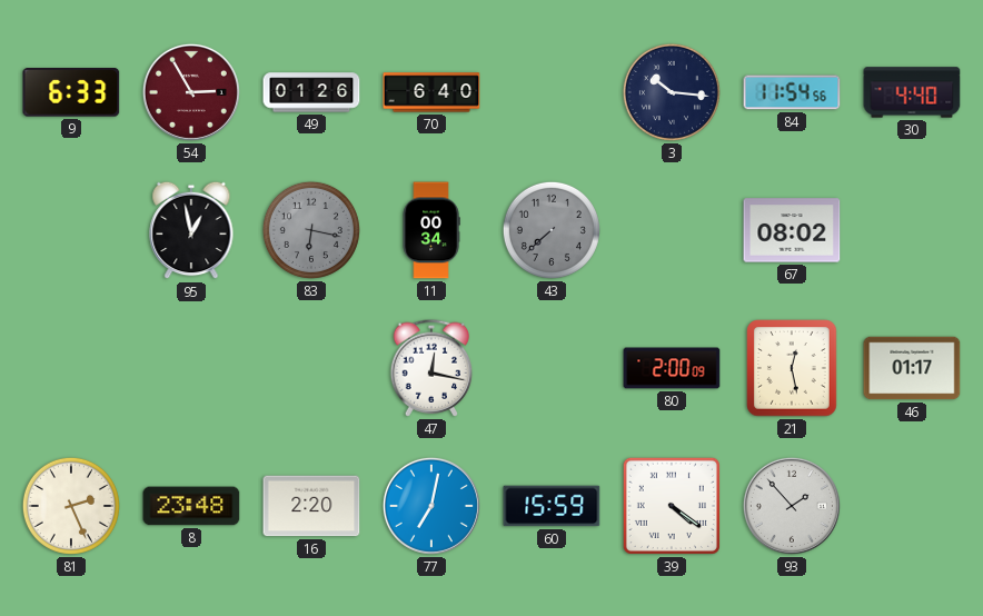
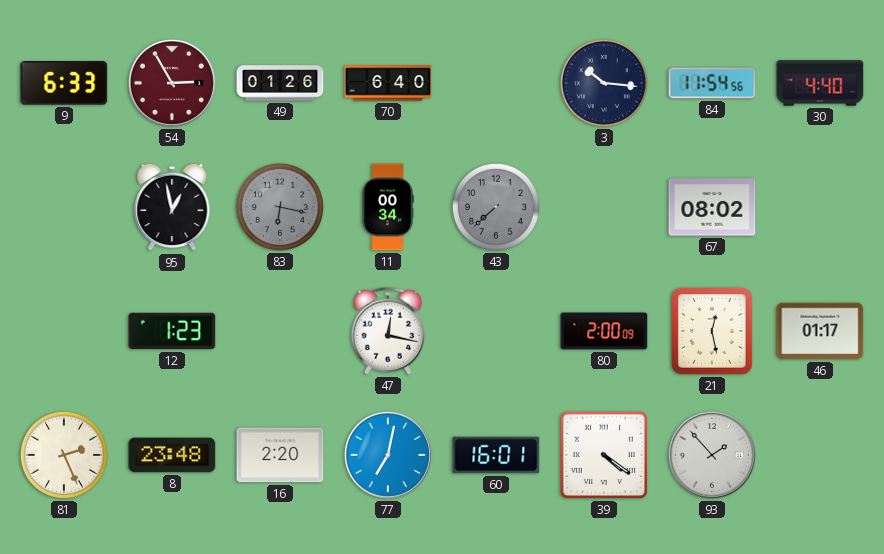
12: none -> 1:23 (172, 331)
60: 15:59 -> 16:01 (496, 455)
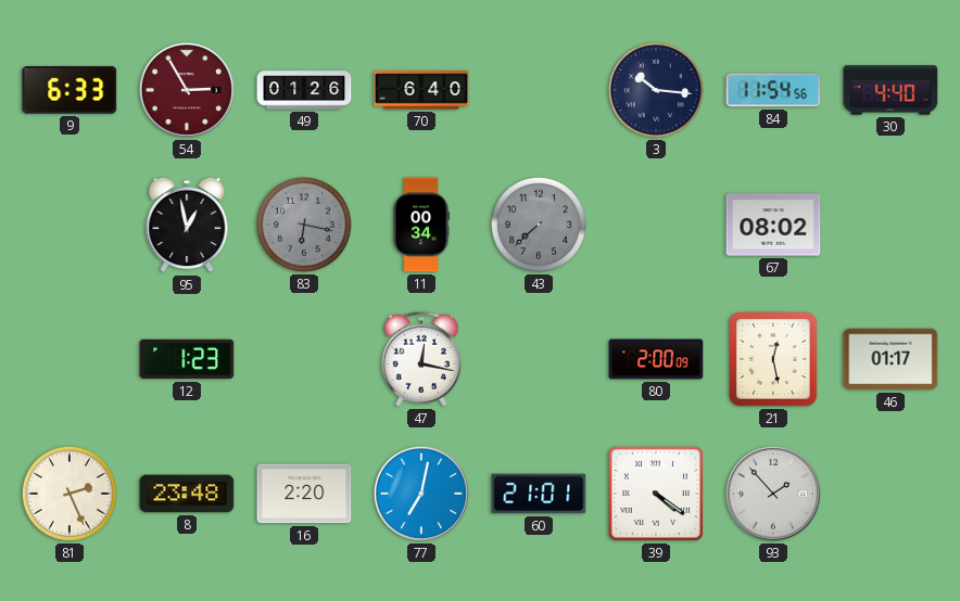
60: 16:01 -> 21:01 (539, 494)
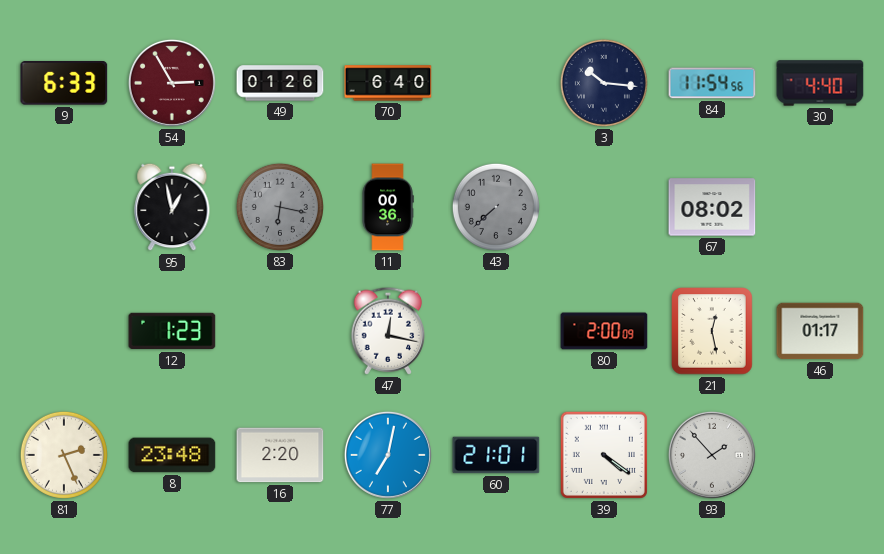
11: 00:34 -> 00:36 (388, 207)
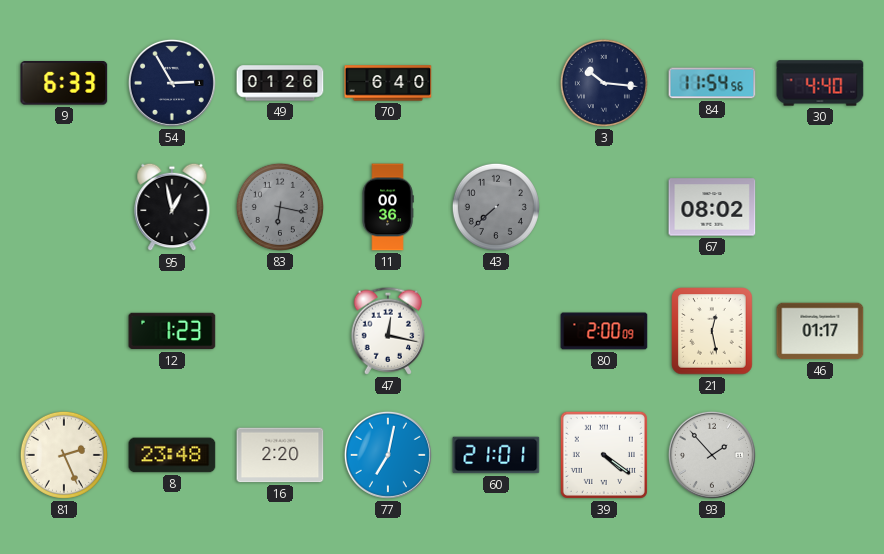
54 dial: burgundy -> navy (172, 83)
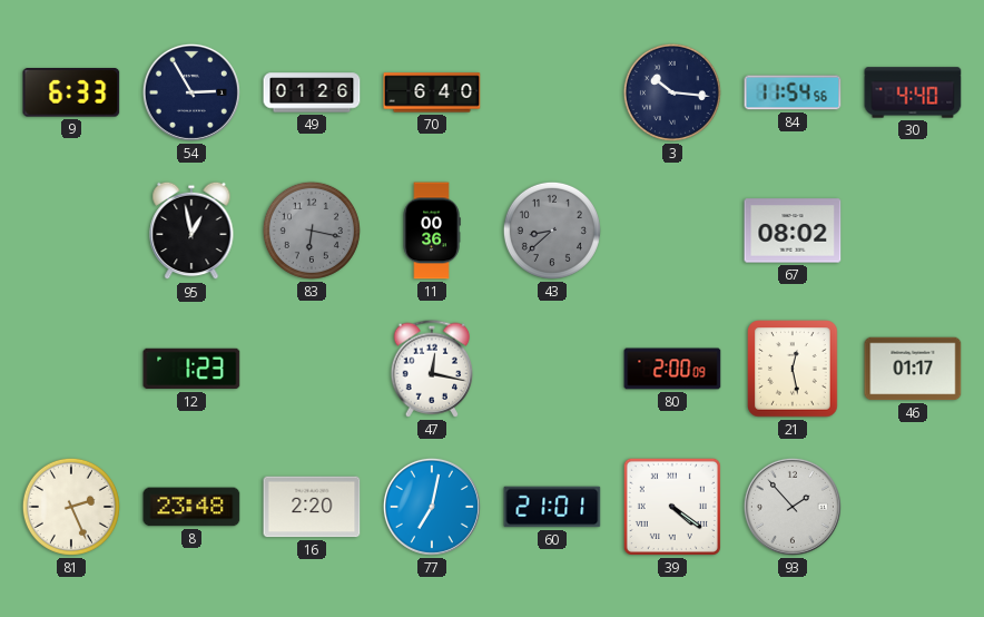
43: 7:38 -> 8:38 (552, 231)
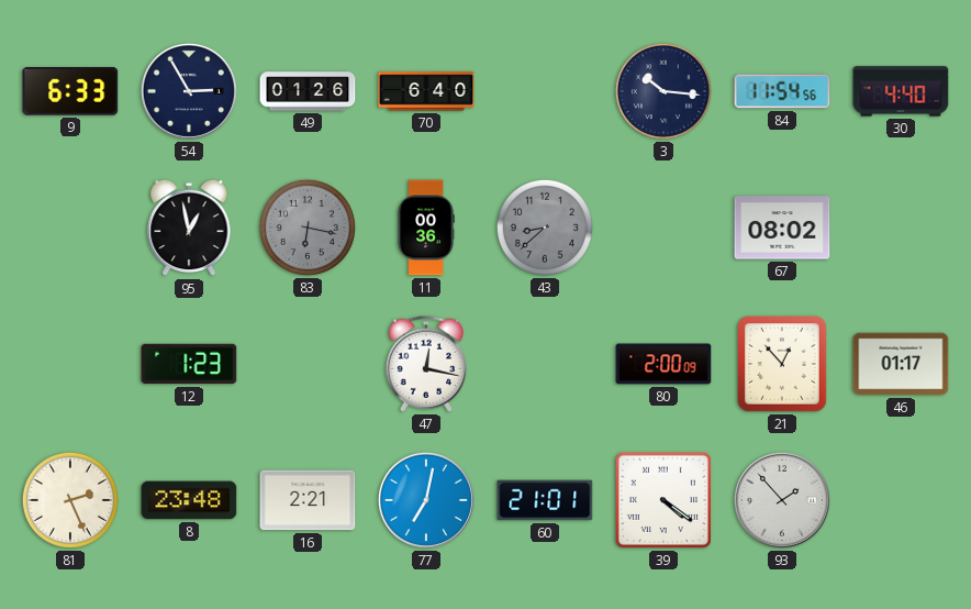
21: 12:28 -> 12:53 (782, 364)
16: 2:20 -> 2:21 (308, 500)
